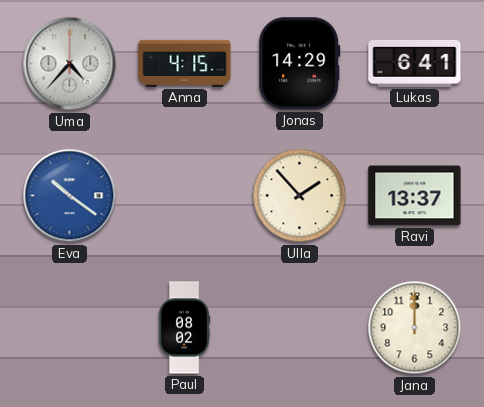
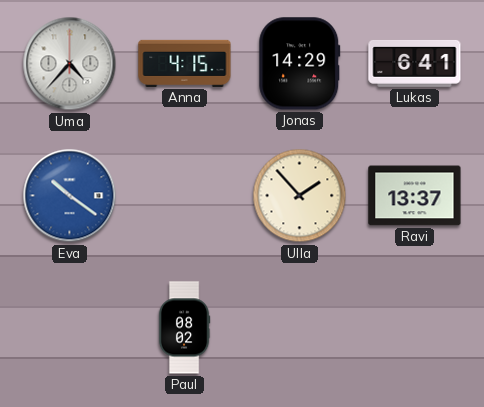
Jana: 12:00 -> none (415, 328)
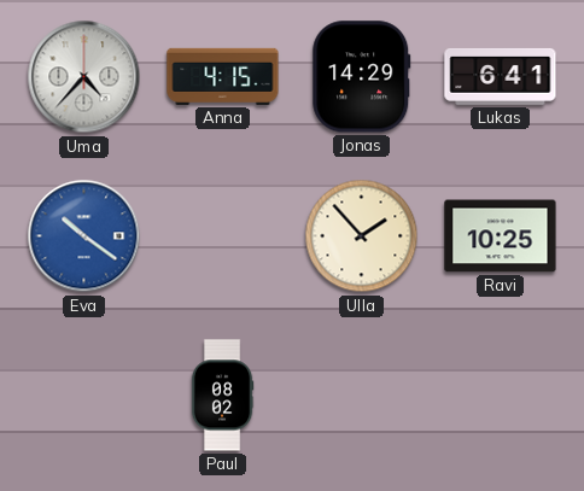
Ravi: 13:37 -> 10:25 (501, 236)
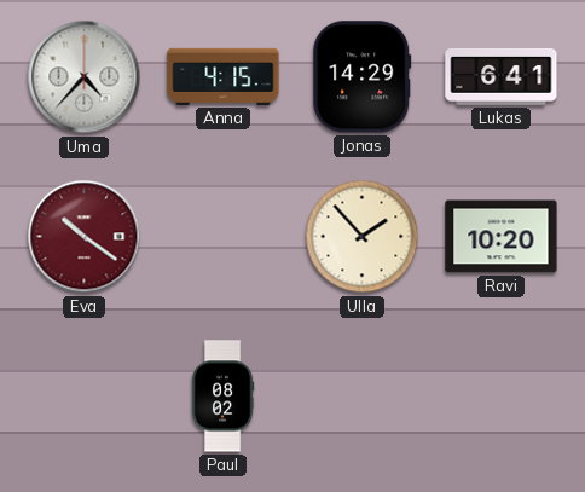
Eva dial: blue -> burgundy (85, 237)
Ravi: 10:25 -> 10:20 (502, 237)
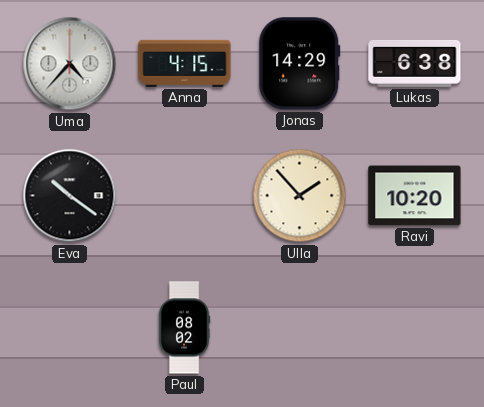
Lukas: 6:41 -> 6:38 (415, 63)
Eva dial: burgundy -> black (70, 196)
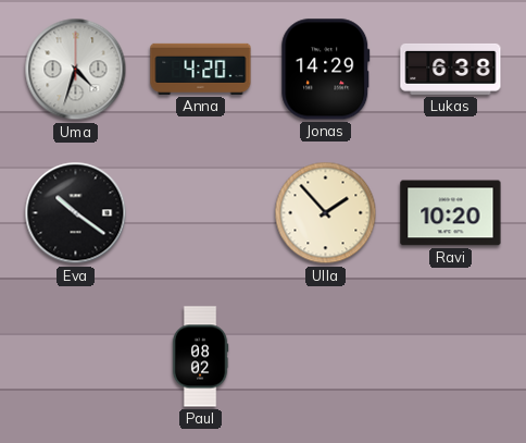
Uma: 4:37 -> 4:33 (76, 70)
Anna: 4:15 -> 4:20 (201, 69)
